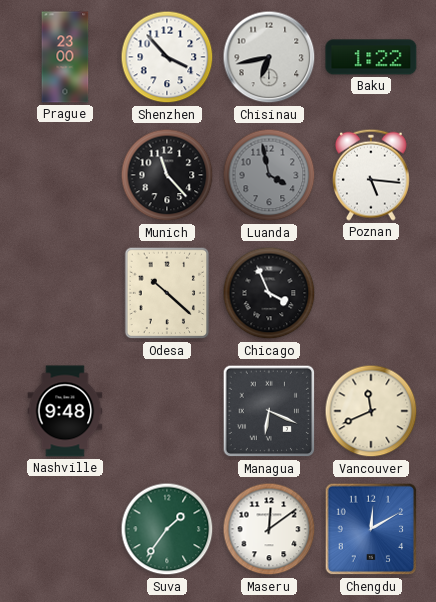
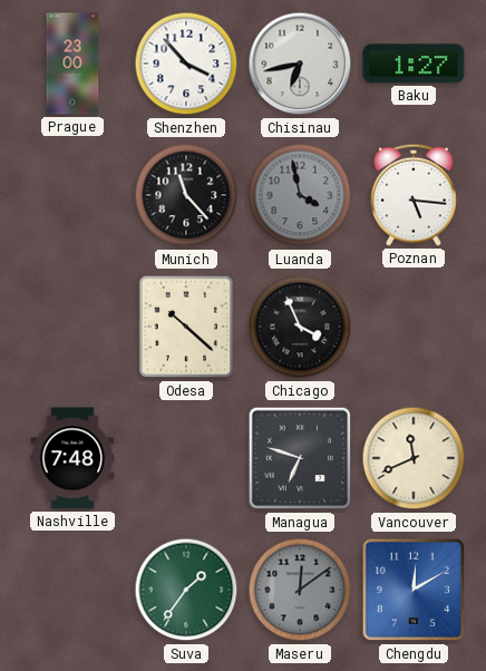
Baku: 1:22 -> 1:27 (414, 64)
Nashville: 9:48 -> 7:48 (72, 458)
Managua: 6:19 -> 6:48 (300, 458)
Maseru dial: white -> grey (300, 590)
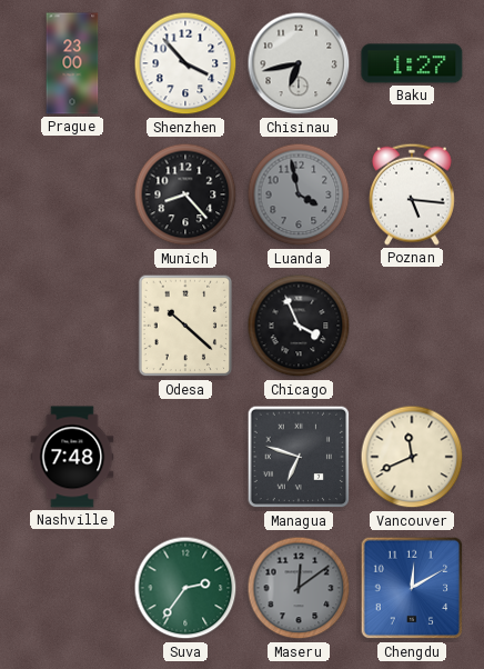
Munich: 11:23 -> 8:23 (185, 194)
Suva: 1:36 -> 2:36 (185, 588)
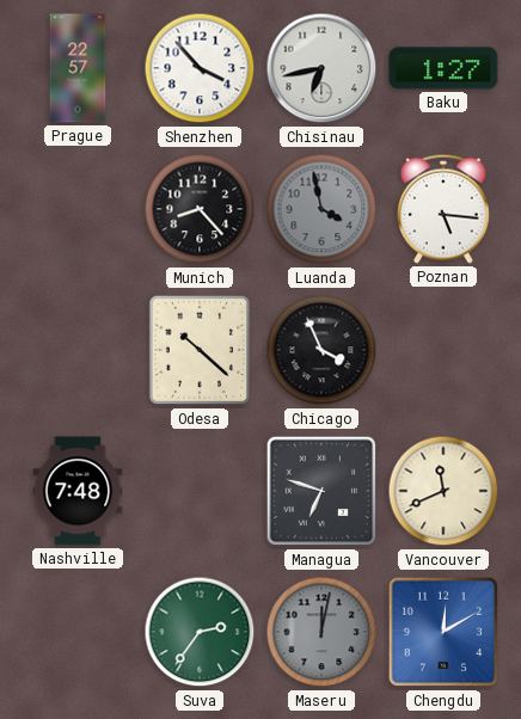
Prague: 23:00 -> 22:57 (78, 68)
Maseru: 12:09 -> 12:02 (321, 632)
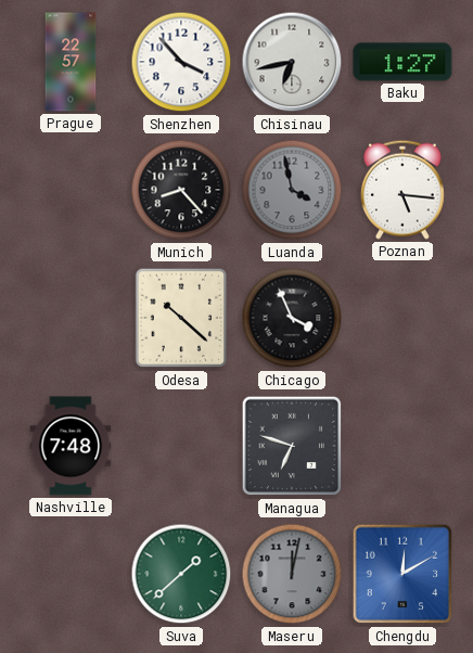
Vancouver: 11:41 -> none (443, 491)
Suva: 2:36 -> 1:38 (181, 574)
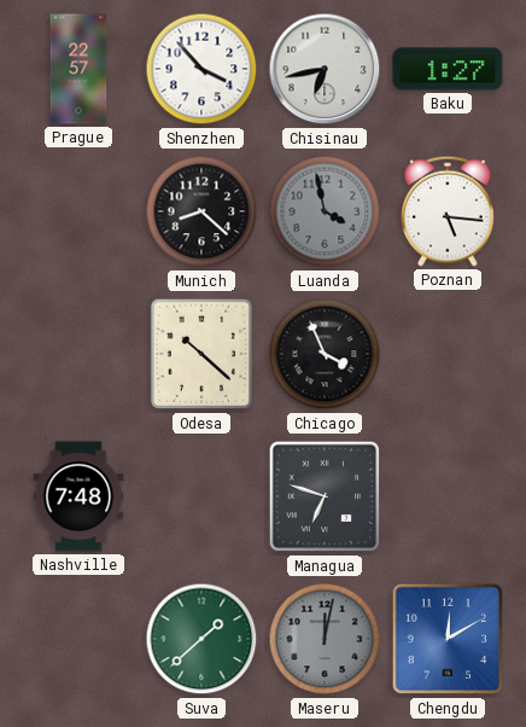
Munich: 8:23 -> 8:22 (201, 211)
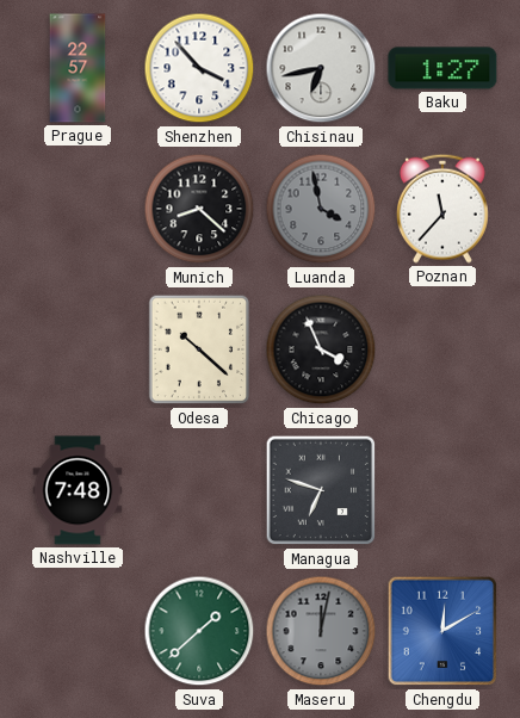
Poznan: 5:16 -> 11:37 (442, 209)
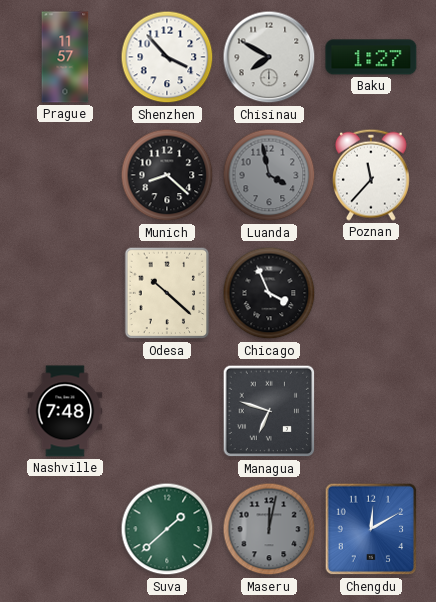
Prague: 22:57 -> 11:57 (65, 57)
Chisinau: 6:43 -> 7:50 (269, 57)
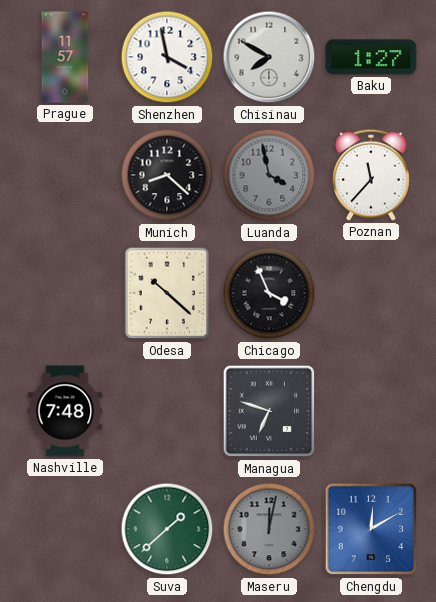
Shenzhen: 3:53 -> 3:58 (167, 57)
